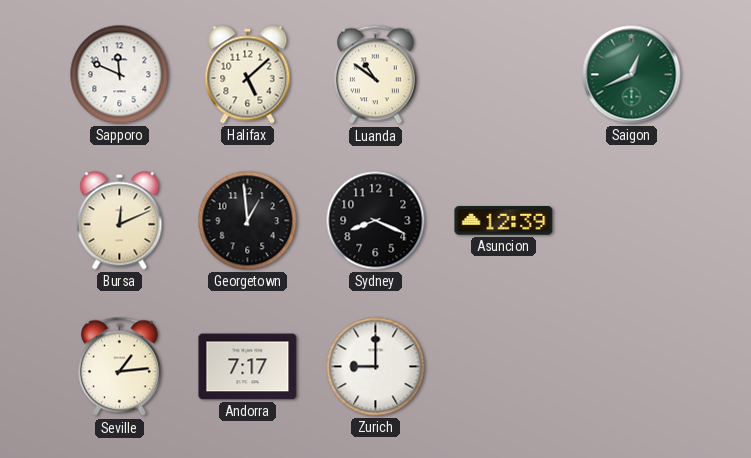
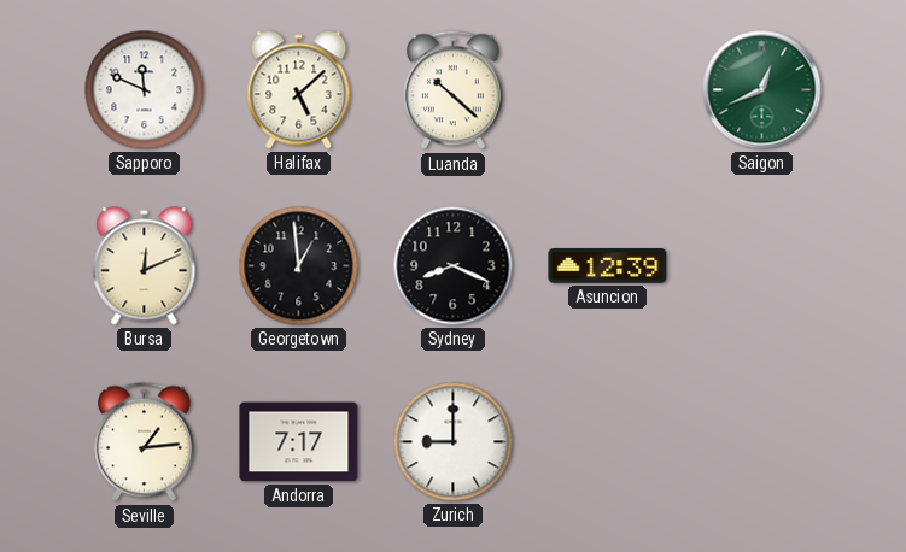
Luanda: 10:51 -> 10:22 (454, 90)
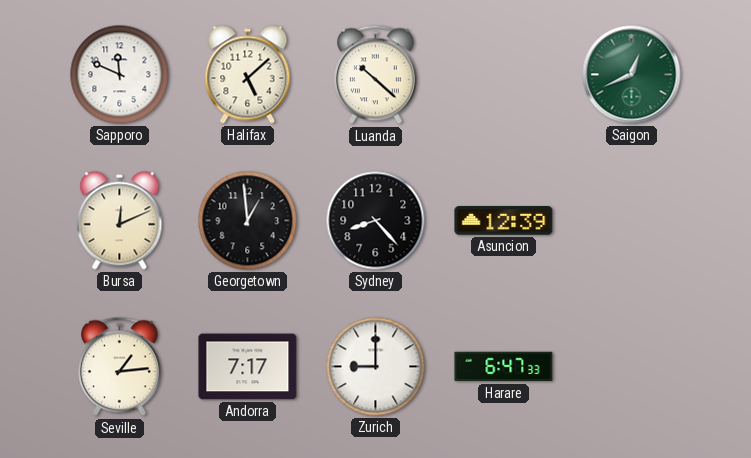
Sydney: 8:19 -> 8:23 (376, 221)
Harare: none -> 6:47 (504, 367)
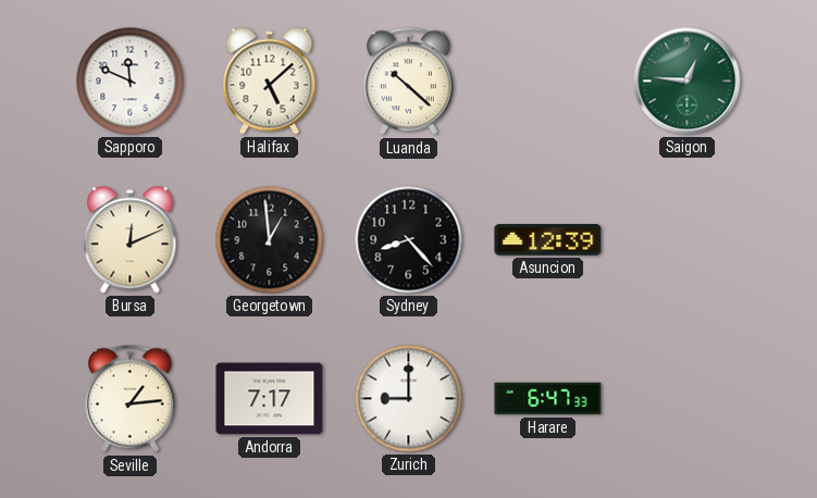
Saigon: 12:41 -> 12:46 (688, 82)
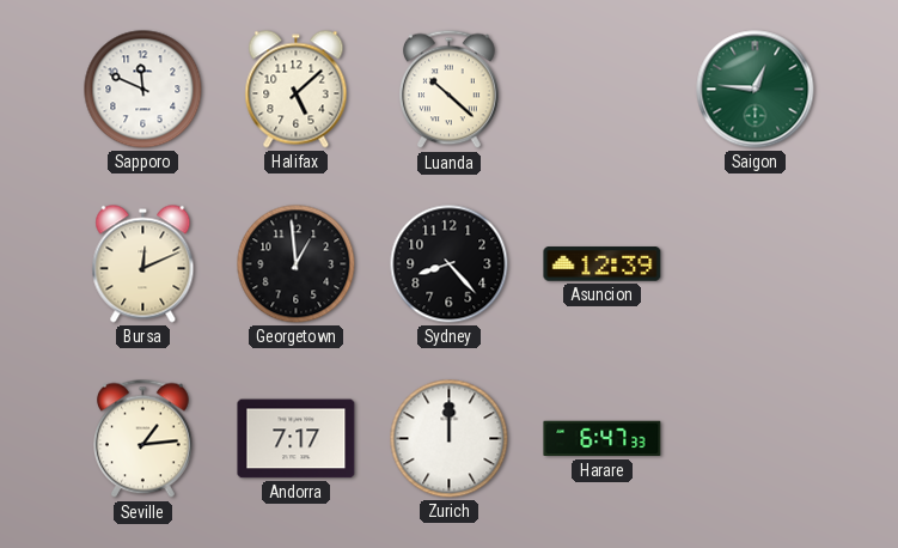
Zurich: 9:00 -> 12:00 (450, 439)
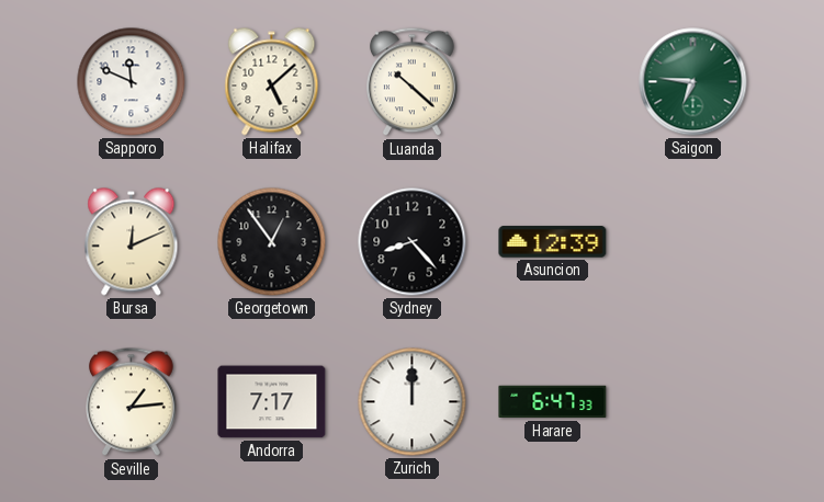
Saigon: 12:46 -> 6:46 (693, 82)
Georgetown: 12:59 -> 12:54 (272, 242)
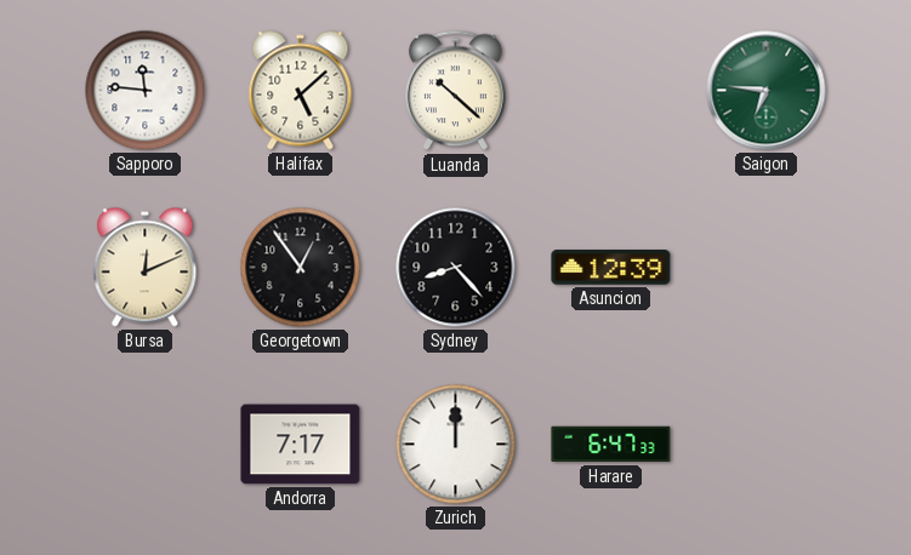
Sapporo: 11:49 -> 11:46 (146, 91)
Seville: 1:14 -> none (132, 402)
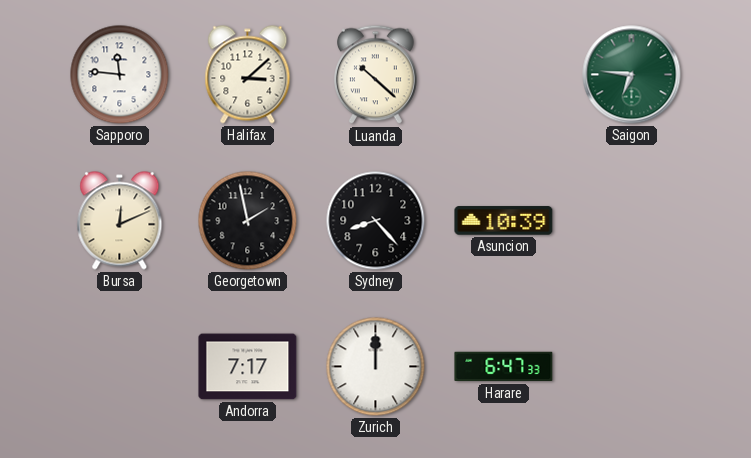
Halifax: 5:08 -> 3:08 (248, 75)
Georgetown: 12:54 -> 1:58 (248, 221)
Asuncion: 12:39 -> 10:39 (504, 221)
